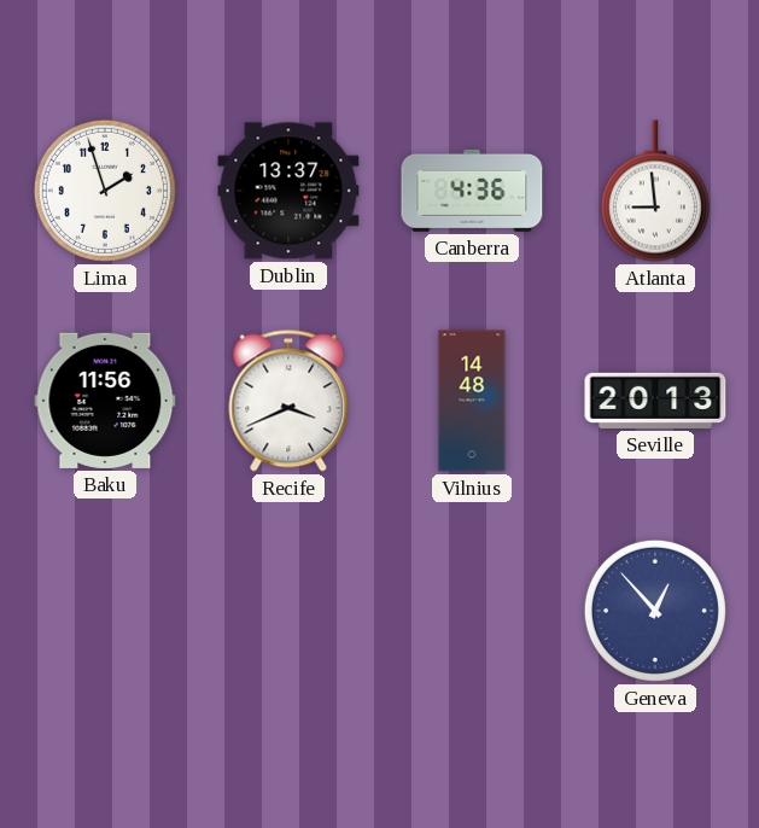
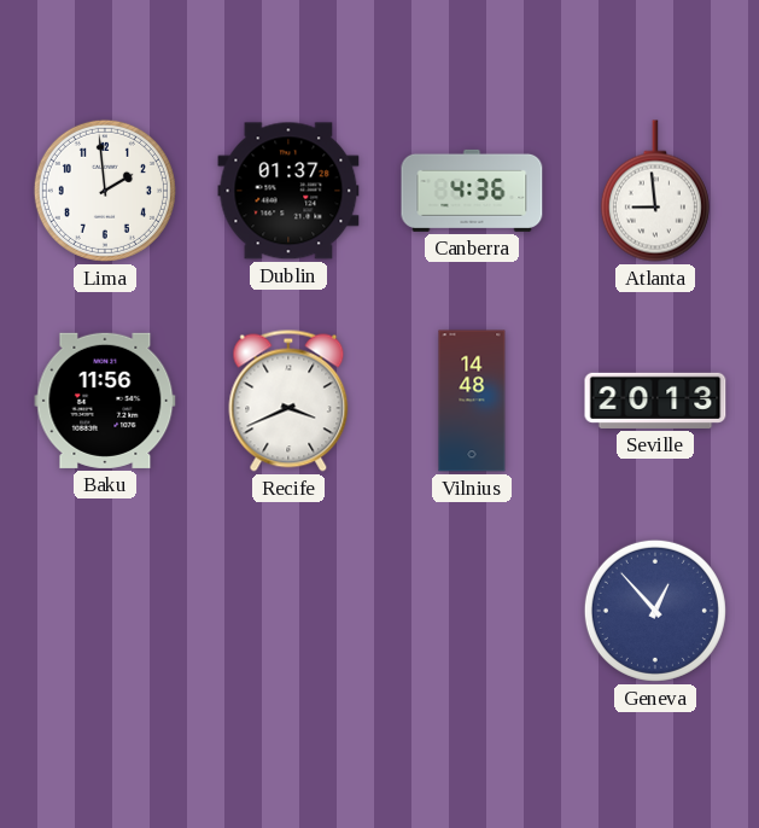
Lima: 1:57 -> 1:59 (105, 191)
Dublin: 13:37 -> 01:37 (288, 191)
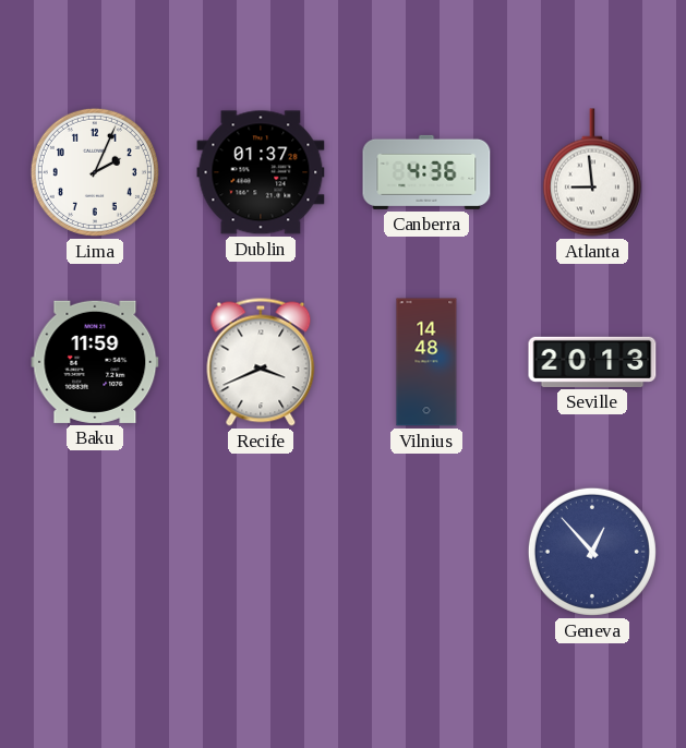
Lima: 1:59 -> 2:04 (95, 172)
Baku: 11:56 -> 11:59 (95, 362)
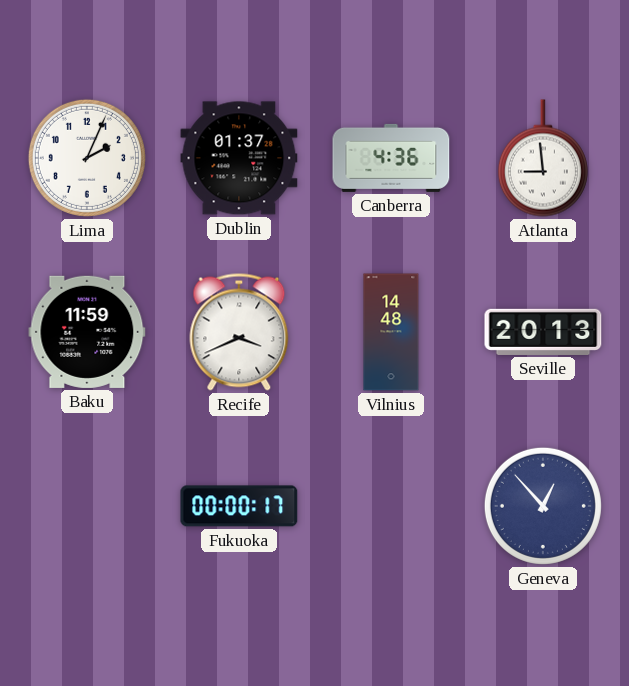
Fukuoka: none -> 00:00 (239, 506)
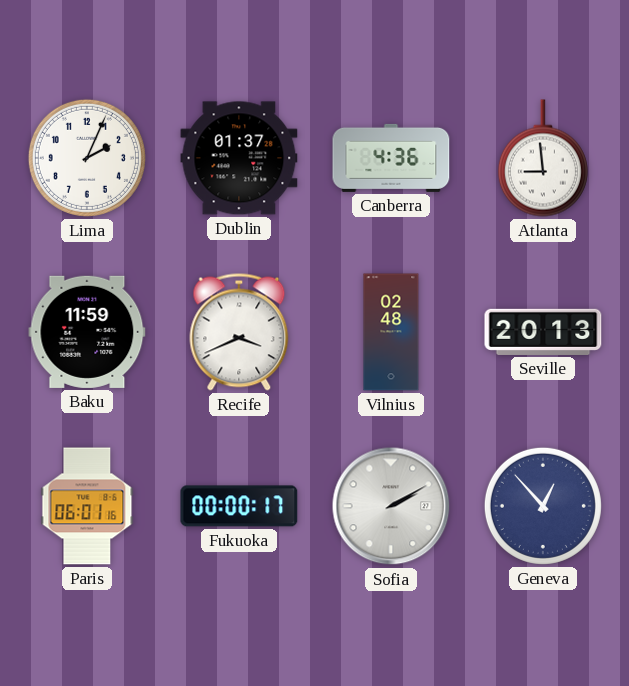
Vilnius: 14:48 -> 02:48 (391, 332)
Paris: none -> 06:01 (87, 506)
Sofia: none -> 2:10 (391, 506)
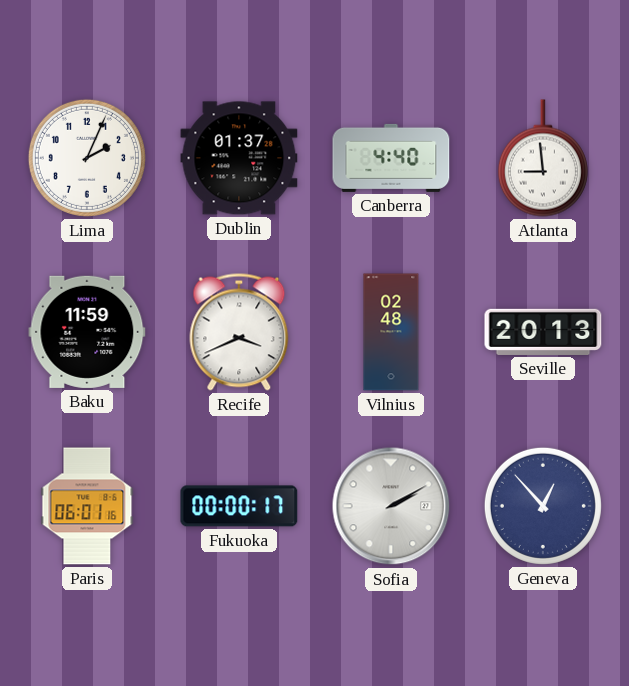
Canberra: 4:36 -> 4:40 (391, 158)
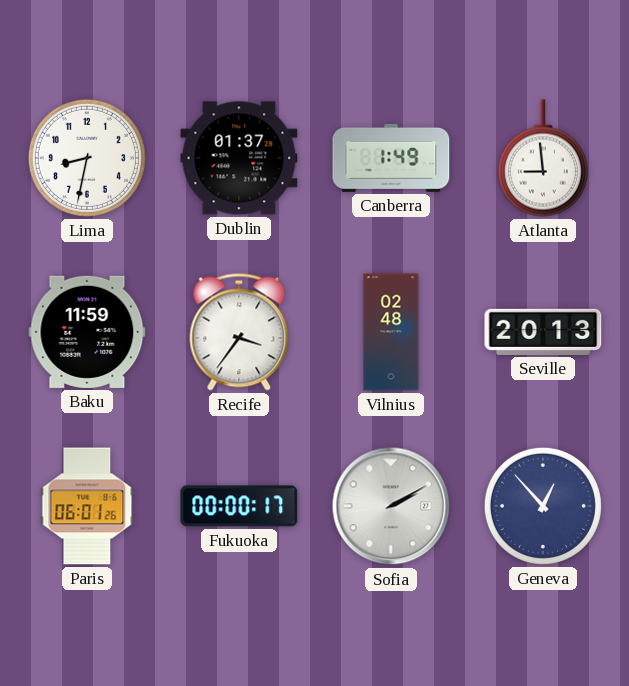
Lima: 2:04 -> 8:32 (87, 158)
Canberra: 4:40 -> 1:49 (391, 158)
Recife: 3:41 -> 3:36 (239, 332)
Paris: 06:01:16 -> 06:01:26 (87, 506)
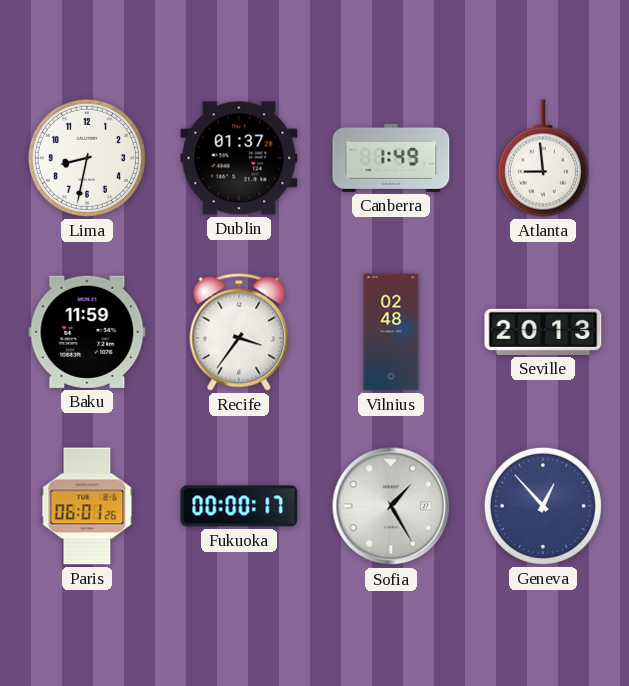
Sofia: 2:10 -> 1:25 (391, 506)
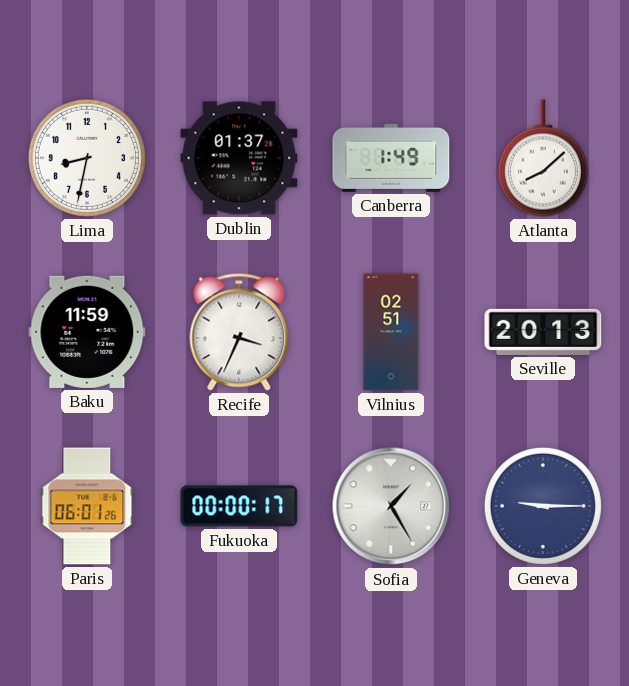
Atlanta: 8:59 -> 8:08 (543, 158)
Recife: 3:36 -> 3:34 (239, 332)
Vilnius: 02:48 -> 02:51 (391, 332)
Geneva: 12:53 -> 9:15 (543, 506)
